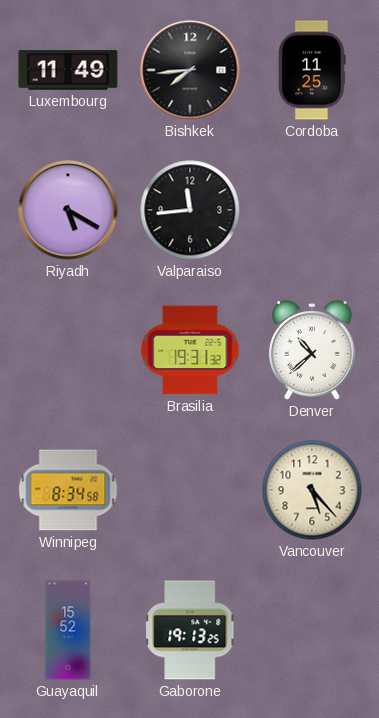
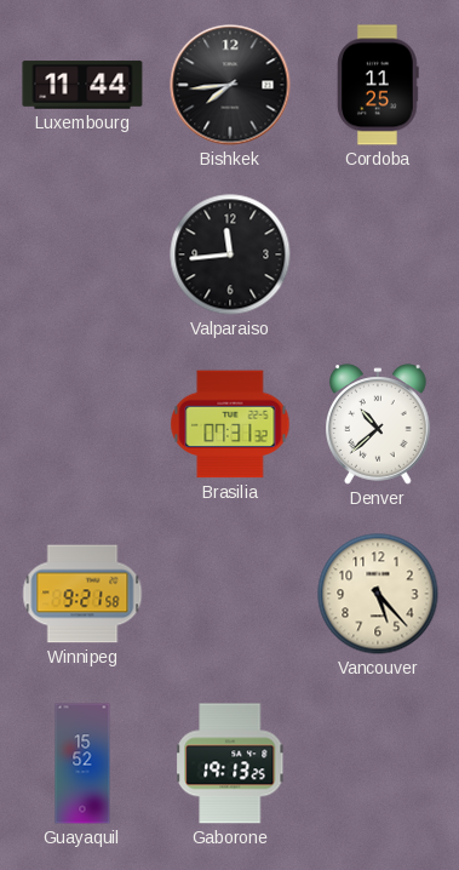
Luxembourg: 11:49 -> 11:44 (82, 85)
Riyadh: 5:20 -> none (68, 210)
Brasilia: 19:31 -> 07:31 (230, 424)
Winnipeg: 8:34 -> 9:21 (82, 594)
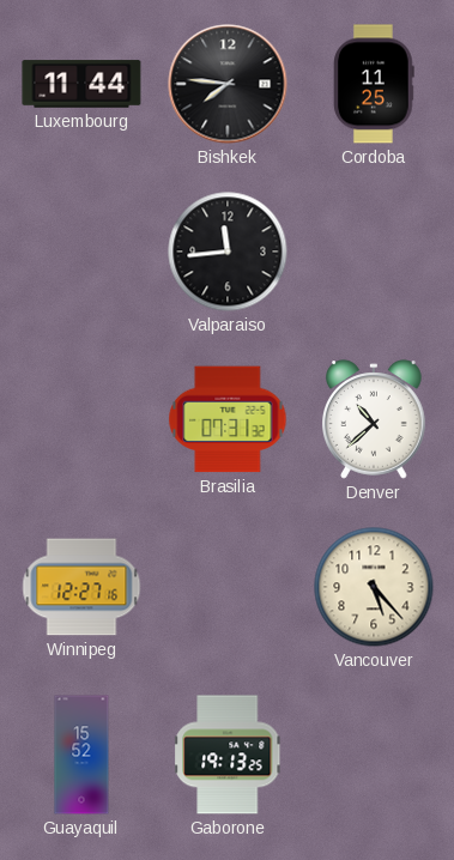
Bishkek: 7:44 -> 7:46 (228, 84)
Winnipeg: 9:21 -> 12:27 (81, 587)
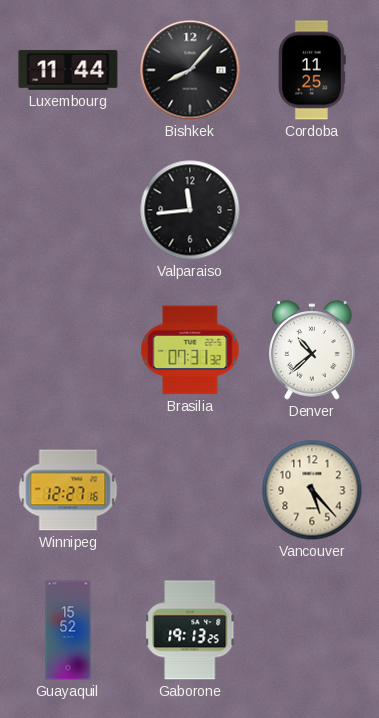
Bishkek: 7:46 -> 8:07 (190, 70)
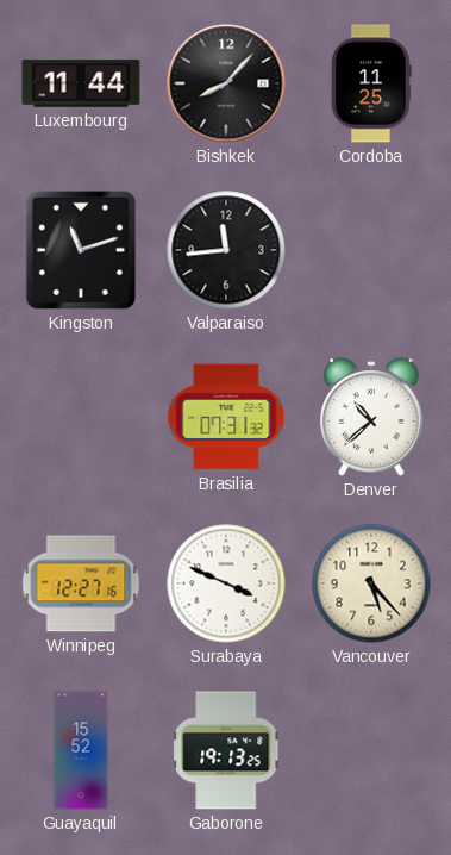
Kingston: none -> 11:12 (81, 250)
Surabaya: none -> 3:49 (226, 583)
